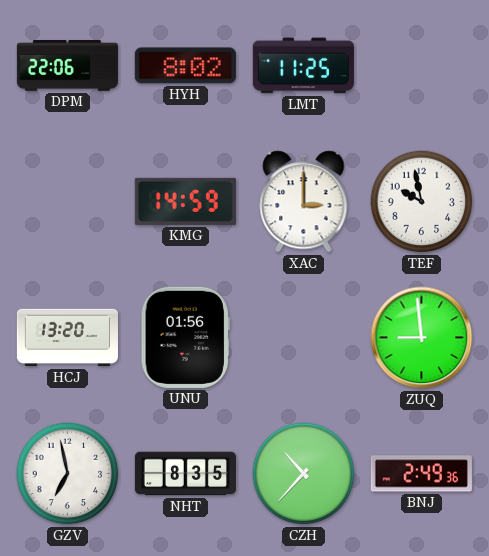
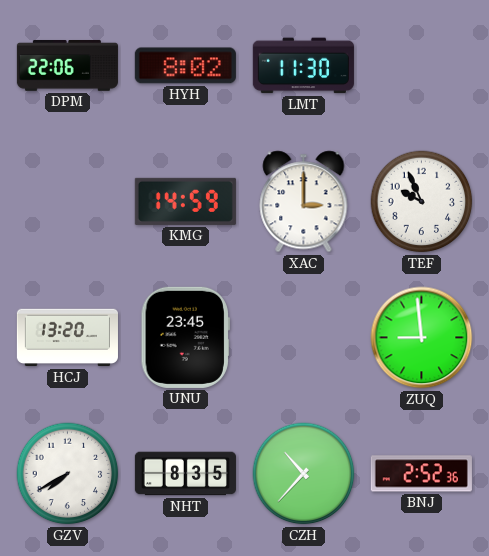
LMT: 11:25 -> 11:30 (303, 66)
TEF: 9:58 -> 9:56 (422, 202)
UNU: 01:56 -> 23:45 (185, 337)
GZV: 6:58 -> 7:40 (68, 474)
BNJ: 2:49 -> 2:52 (421, 474)
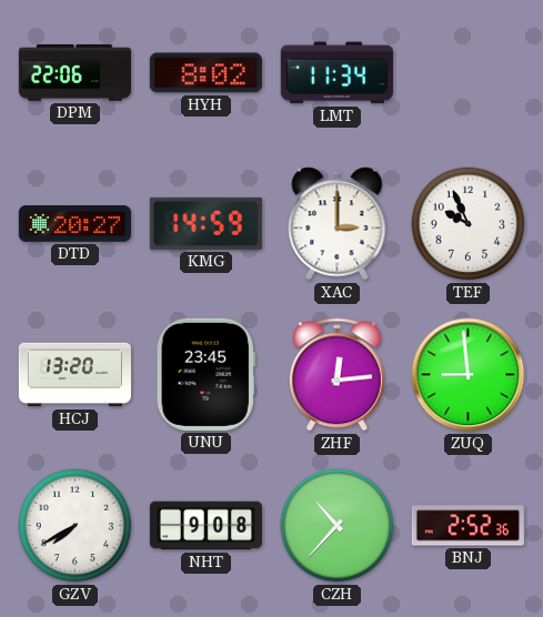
LMT: 11:30 -> 11:34 (336, 73)
DTD: none -> 20:27 (74, 224)
ZHF: none -> 12:14 (336, 375)
NHT: 8:35 -> 9:08 (205, 526)
